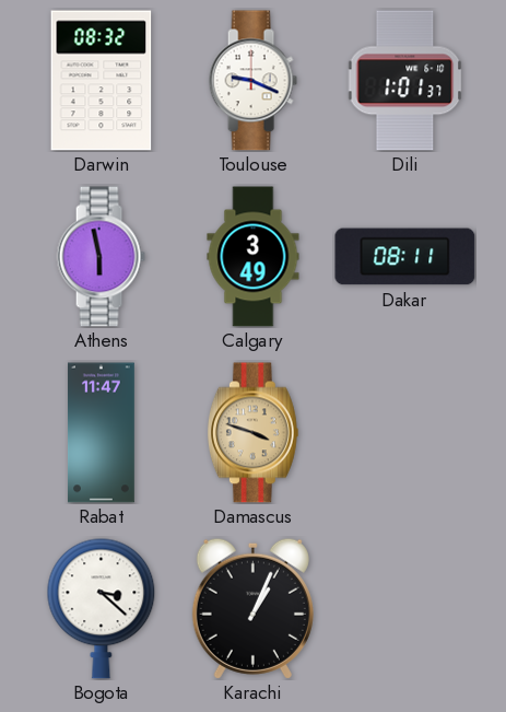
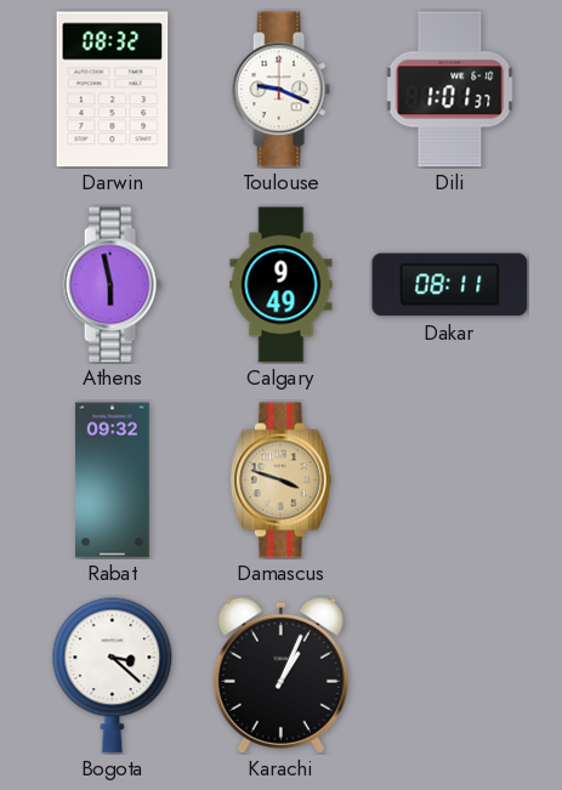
Calgary: 3:49 -> 9:49 (282, 285)
Rabat: 11:47 -> 09:32 (113, 481)
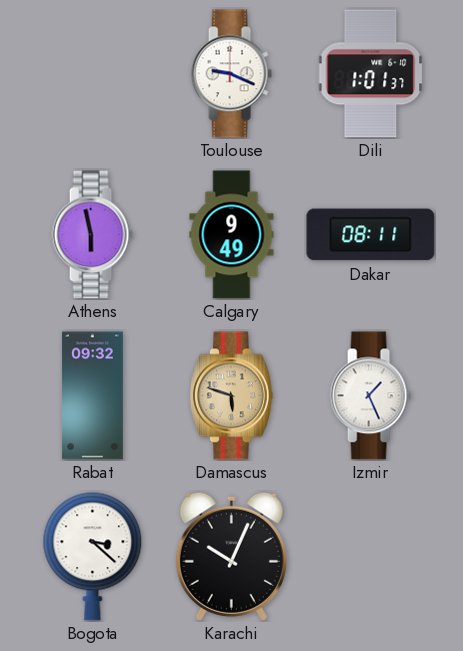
Darwin: 08:32 -> none (113, 90)
Damascus: 3:48 -> 5:48 (231, 396)
Izmir: none -> 1:26 (370, 396)
Karachi: 1:04 -> 10:04 (231, 556)
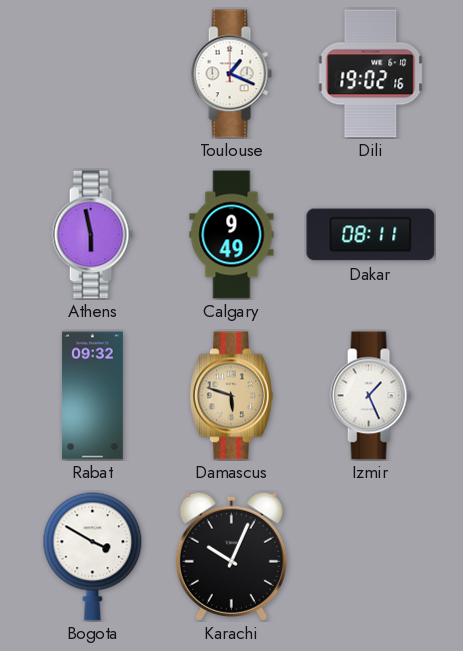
Toulouse: 9:19 -> 1:19 (231, 74)
Dili: 1:01 -> 19:02 (371, 74)
Bogota: 3:22 -> 3:50 (93, 556)
